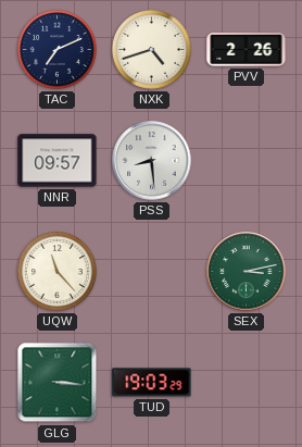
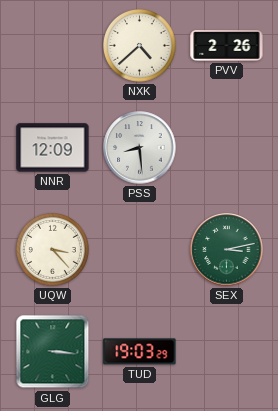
TAC: 7:11 -> none (56, 49)
NXK: 4:42 -> 4:38 (139, 45)
NNR: 09:57 -> 12:09 (53, 148)
UQW: 11:23 -> 3:23 (52, 249)
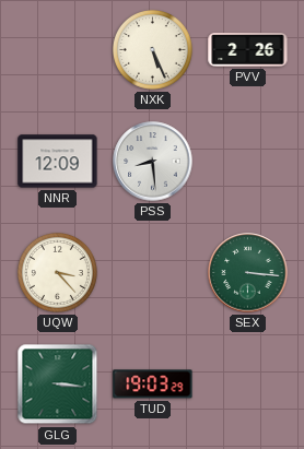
NXK: 4:38 -> 5:26 (152, 49)
SEX: 3:13 -> 3:16 (248, 273)
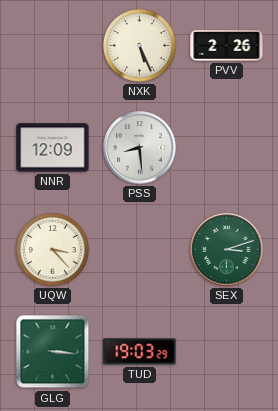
SEX: 3:16 -> 3:12 (227, 250)
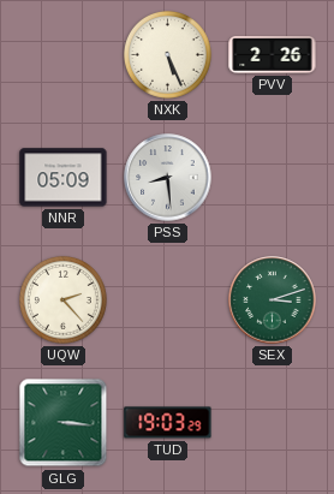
NNR: 12:09 -> 05:09 (64, 178)
UQW: 3:23 -> 2:23 (62, 299)
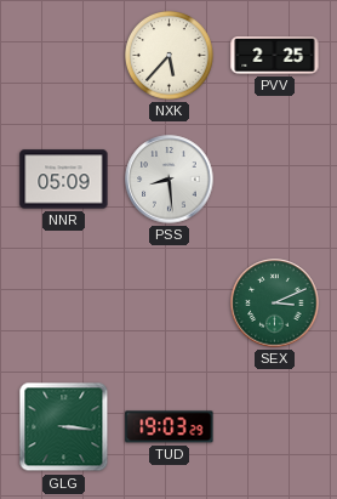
NXK: 5:26 -> 5:37 (168, 55)
PVV: 2:26 -> 2:25 (275, 56)
UQW: 2:23 -> none (62, 299)
SEX: 3:12 -> 3:11 (275, 304)
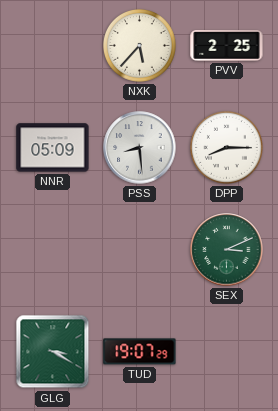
DPP: none -> 8:15 (226, 147)
GLG: 3:16 -> 3:20 (53, 352)
TUD: 19:03 -> 19:07 (140, 352)
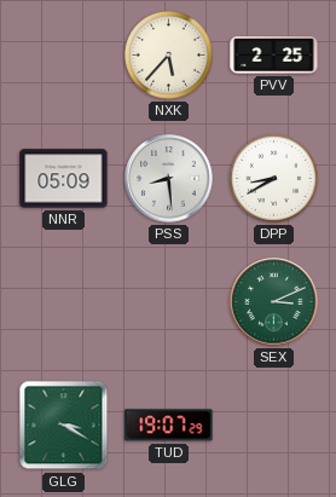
DPP: 8:15 -> 8:40 (273, 178)
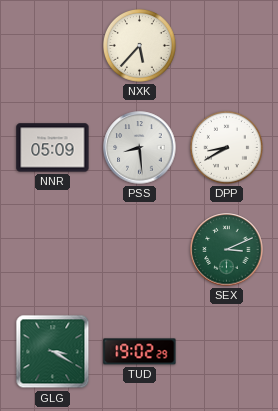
PVV: 2:25 -> none (274, 56)
TUD: 19:07 -> 19:02 (140, 352)
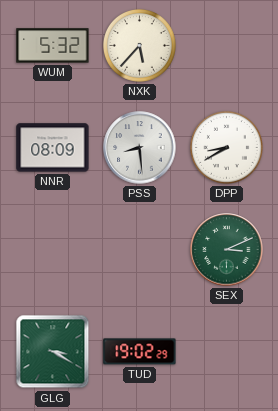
WUM: none -> 5:32 (53, 46)
NNR: 05:09 -> 08:09 (53, 148)
